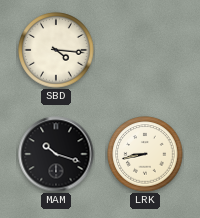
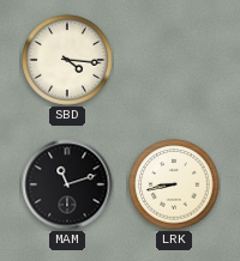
MAM: 10:18 -> 11:12 (67, 184)
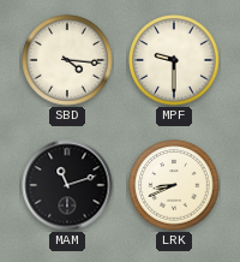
MPF: none -> 9:30 (174, 60)
LRK: 8:43 -> 8:41 (174, 185)
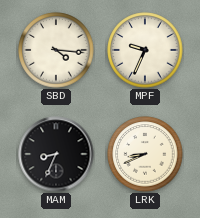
MPF: 9:30 -> 9:34 (145, 50)
MAM: 11:12 -> 8:34 (56, 154)
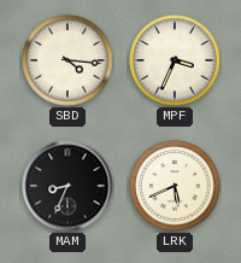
MPF: 9:34 -> 3:34 (175, 60)
LRK: 8:41 -> 5:41 (175, 186)
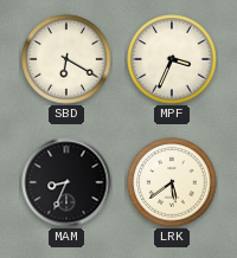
SBD: 4:16 -> 6:20 (66, 59)
LRK: 5:41 -> 5:39 (172, 182)
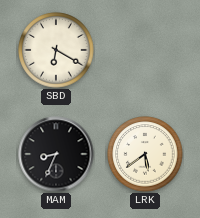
MPF: 3:34 -> none (172, 59)
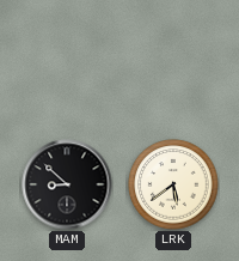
SBD: 6:20 -> none (56, 50)
MAM: 8:34 -> 8:52 (67, 184)
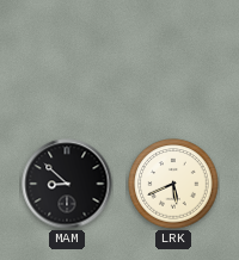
LRK: 5:39 -> 5:41 (173, 184)
